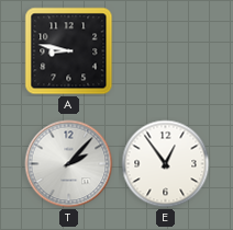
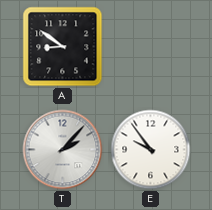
A: 8:47 -> 8:51 (63, 47)
E: 12:54 -> 9:54 (151, 150)
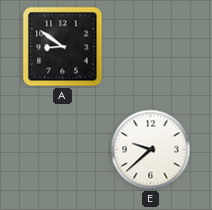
T: 2:07 -> none (63, 150)
E: 9:54 -> 9:38 (151, 150)
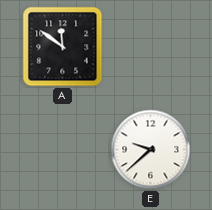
A: 8:51 -> 11:51 (63, 47)
